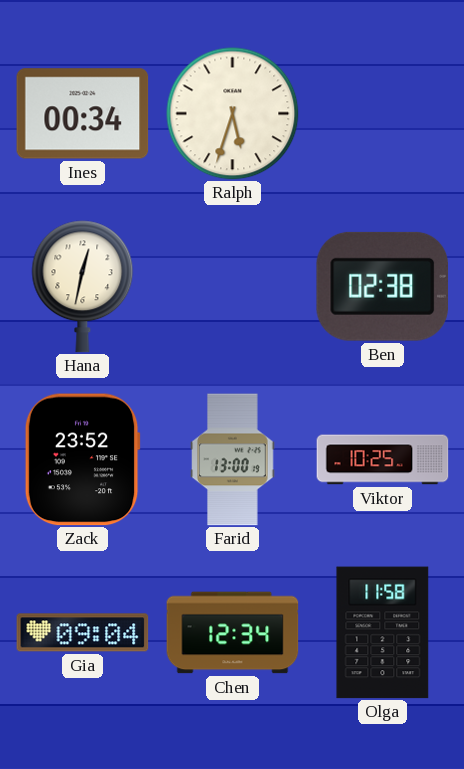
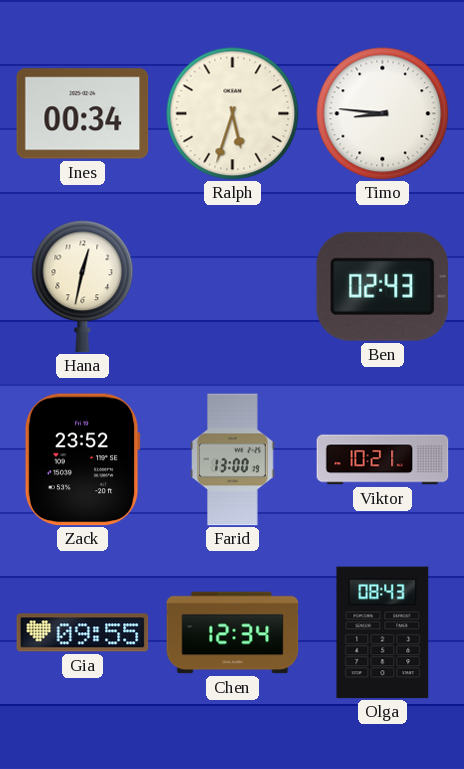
Timo: none -> 8:46 (383, 114)
Ben: 02:38 -> 02:43 (382, 286)
Viktor: 10:25 -> 10:21 (383, 460)
Gia: 09:04 -> 09:55 (83, 633)
Olga: 11:58 -> 08:43 (383, 633)
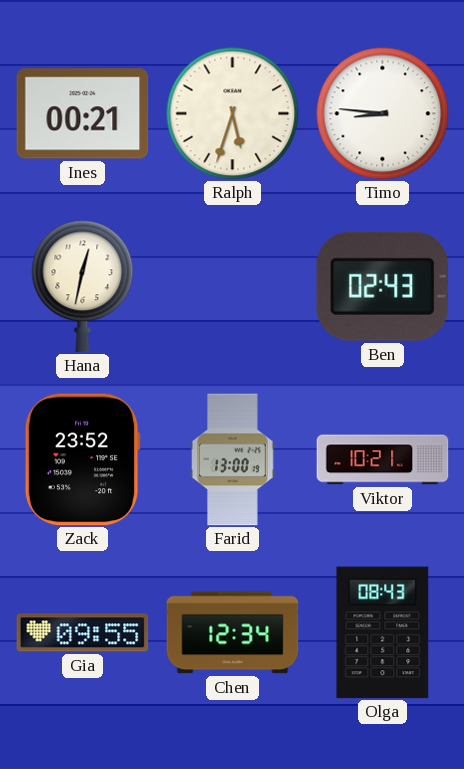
Ines: 00:34 -> 00:21 (83, 114)
